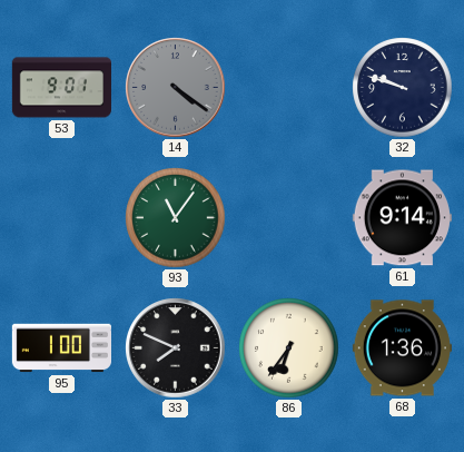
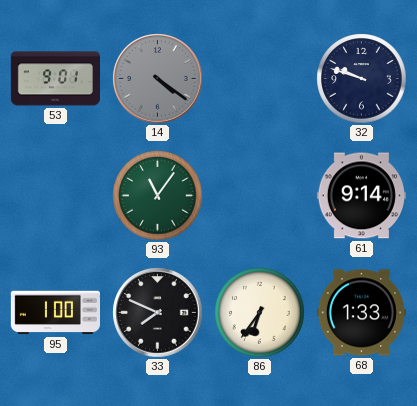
68: 1:36 -> 1:33 (361, 313)
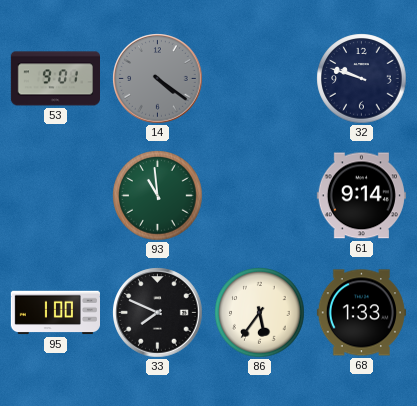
93: 11:06 -> 10:59 (158, 196)
86: 6:36 -> 5:36 (260, 313)
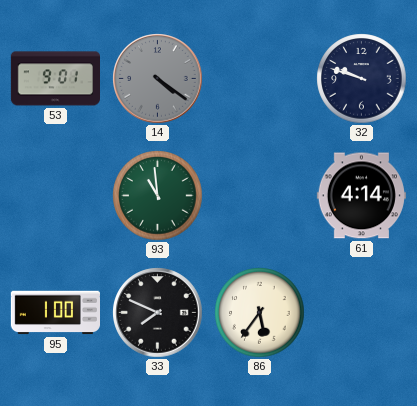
61: 9:14 -> 4:14 (361, 196)
68: 1:33 -> none (361, 313)
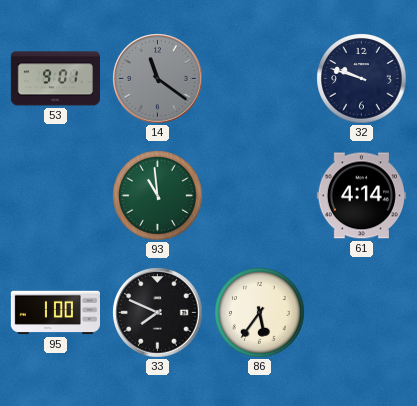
14: 4:21 -> 11:21 (158, 79)
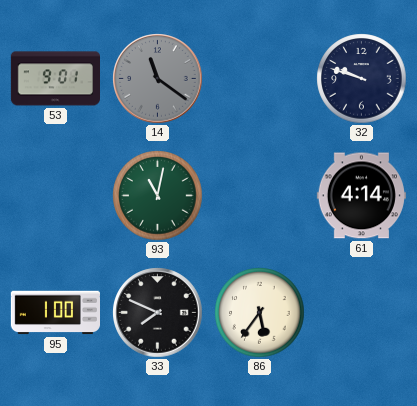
93: 10:59 -> 11:02 (158, 196)
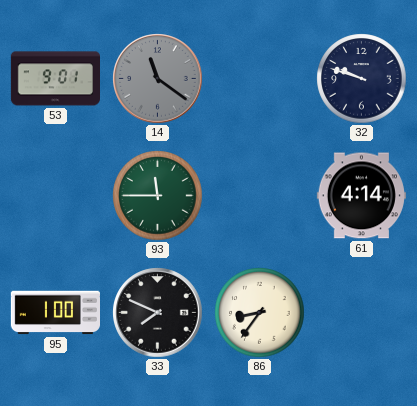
93: 11:02 -> 11:45 (158, 196)
86: 5:36 -> 8:36 (260, 313)
